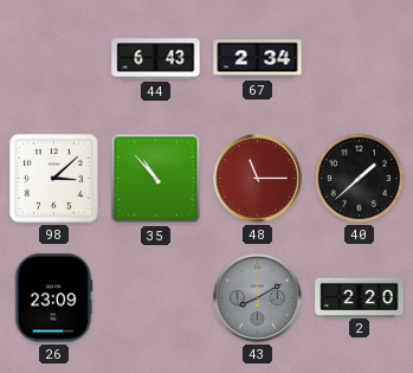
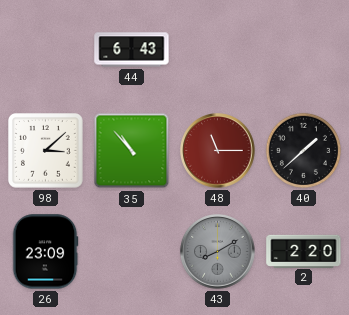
67: 2:34 -> none (258, 59)
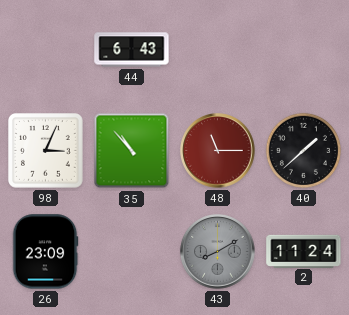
98: 3:08 -> 3:04 (46, 151)
2: 2:20 -> 11:24 (304, 251)
